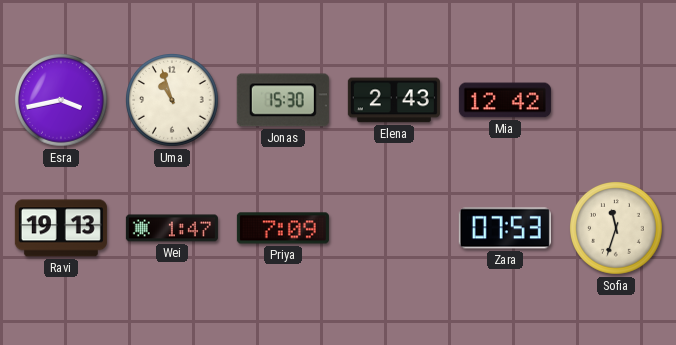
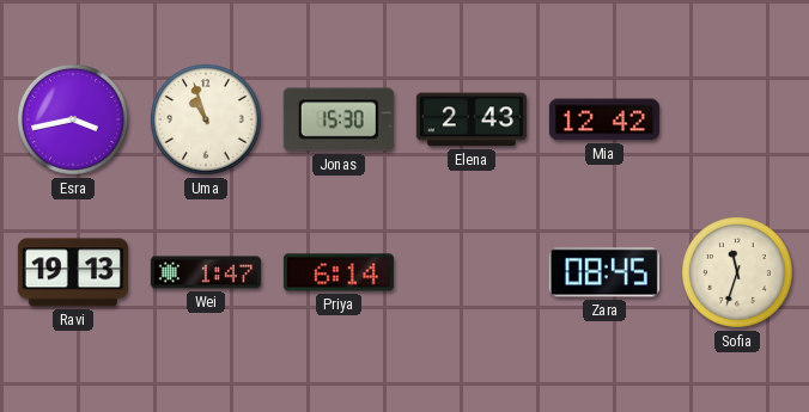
Priya: 7:09 -> 6:14 (339, 272)
Zara: 07:53 -> 08:45 (604, 272)
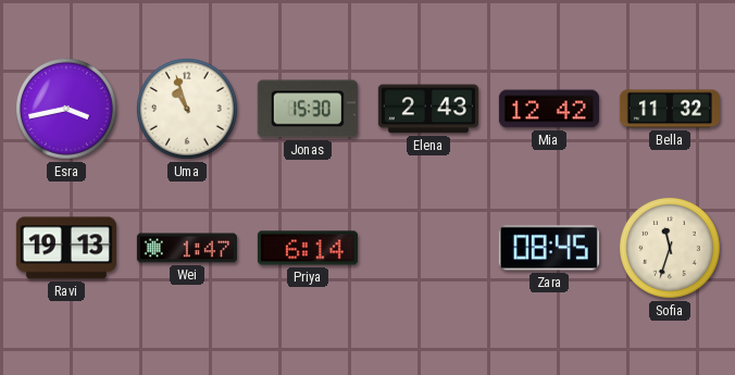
Bella: none -> 11:32 (670, 109)
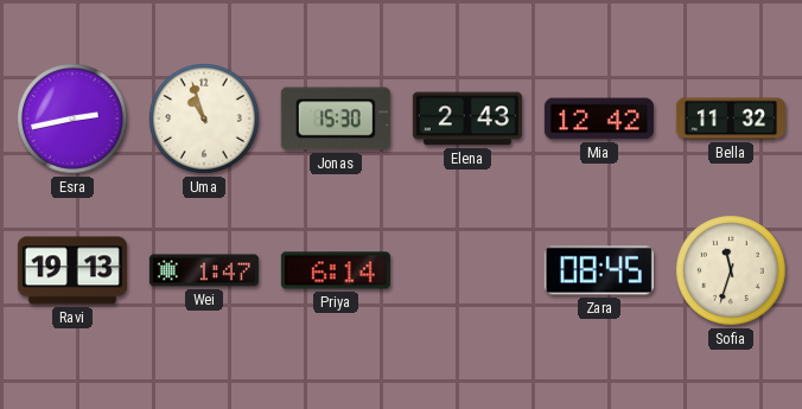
Esra: 3:43 -> 2:43 (74, 120)
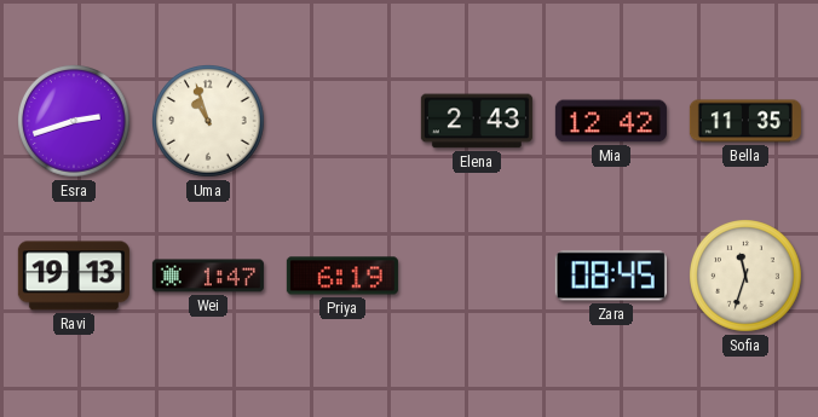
Esra: 2:43 -> 2:42 (75, 122)
Jonas: 15:30 -> none (336, 119)
Bella: 11:32 -> 11:35 (745, 121)
Priya: 6:14 -> 6:19 (342, 276)
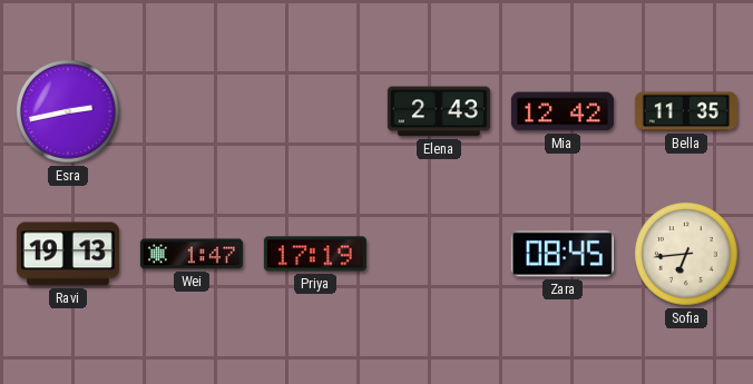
Esra: 2:42 -> 2:43 (69, 112)
Uma: 10:57 -> none (209, 122)
Priya: 6:19 -> 17:19 (315, 254)
Sofia: 11:33 -> 6:44 (687, 255)
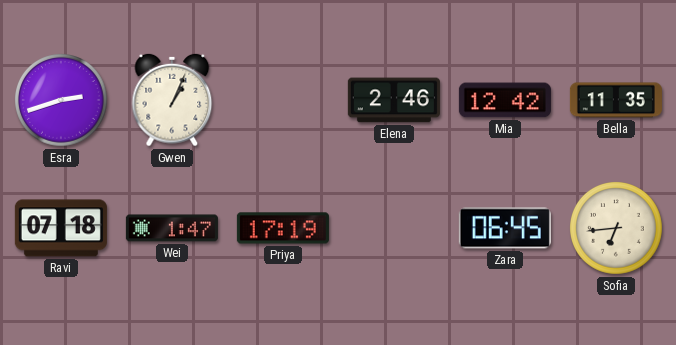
Esra: 2:43 -> 2:42 (62, 101)
Gwen: none -> 1:04 (172, 100)
Elena: 2:43 -> 2:46 (394, 100)
Ravi: 19:13 -> 07:18 (61, 228)
Zara: 08:45 -> 06:45 (505, 228)
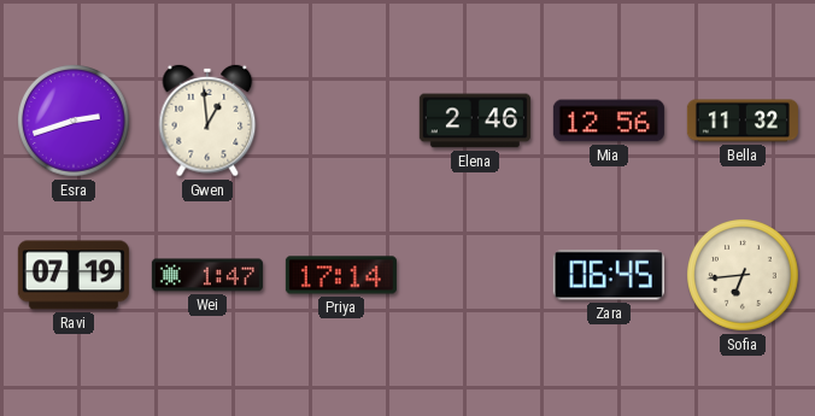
Gwen: 1:04 -> 12:59 (207, 121)
Mia: 12:42 -> 12:56 (609, 121)
Bella: 11:35 -> 11:32 (743, 121)
Ravi: 07:18 -> 07:19 (74, 275)
Priya: 17:19 -> 17:14 (341, 275)
